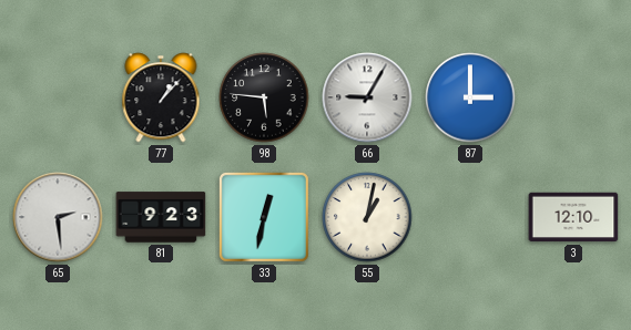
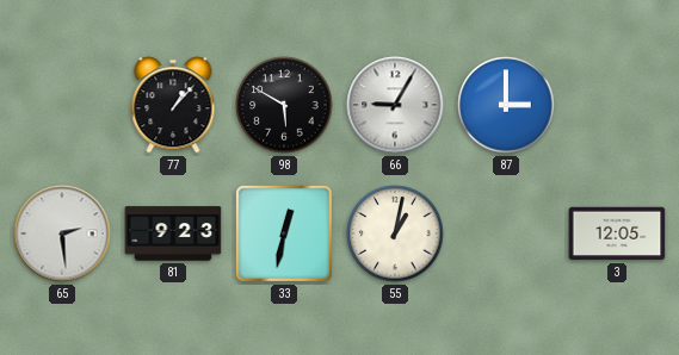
98: 5:46 -> 5:50 (284, 105)
3: 12:10 -> 12:05 (617, 233)
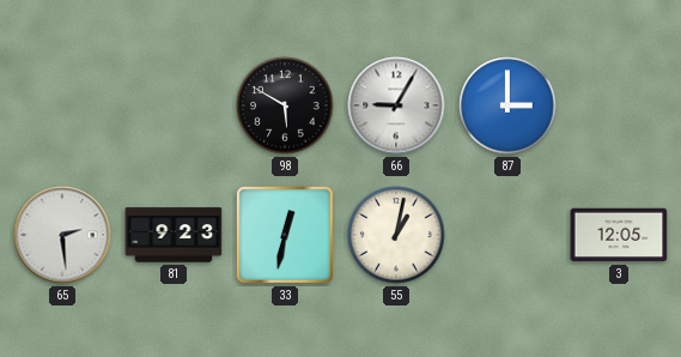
77: 1:07 -> none (173, 105)
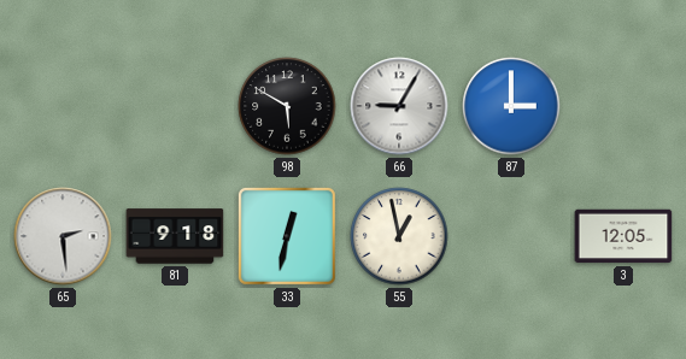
81: 9:23 -> 9:18 (175, 236)
55: 1:02 -> 12:58 (399, 236)
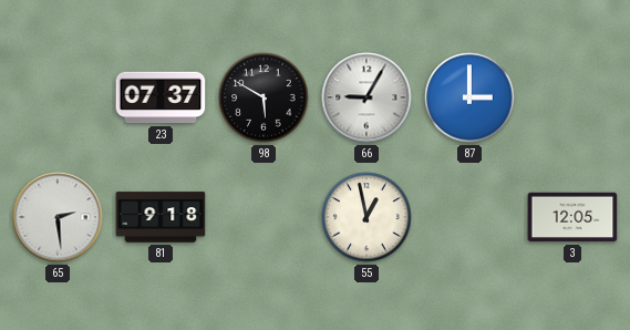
23: none -> 07:37 (161, 97)
33: 12:32 -> none (287, 236)
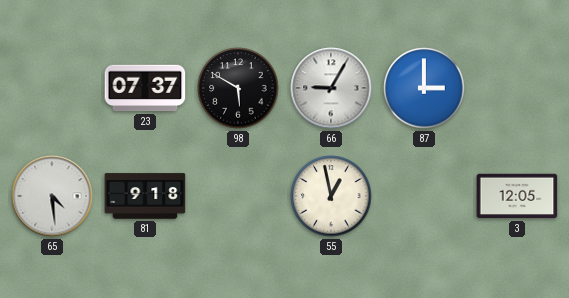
65: 2:29 -> 4:29 (52, 196)
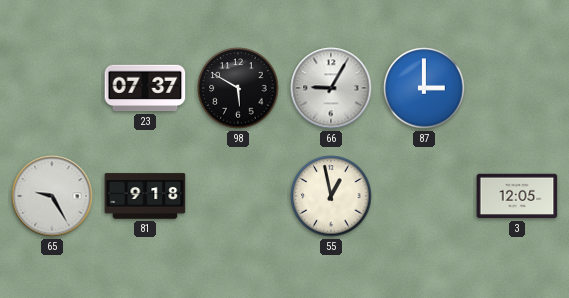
65: 4:29 -> 9:25 (52, 196)
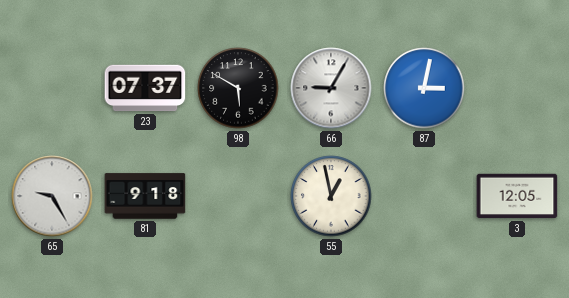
87: 3:00 -> 3:02 (424, 88)
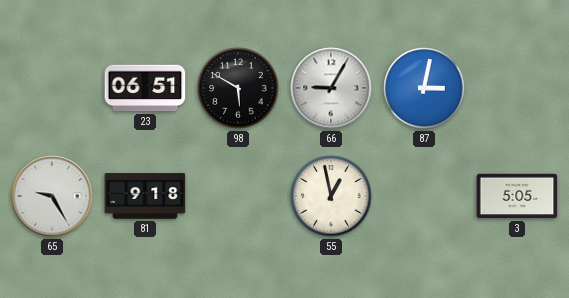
23: 07:37 -> 06:51 (145, 88)
3: 12:05 -> 5:05 (517, 196)
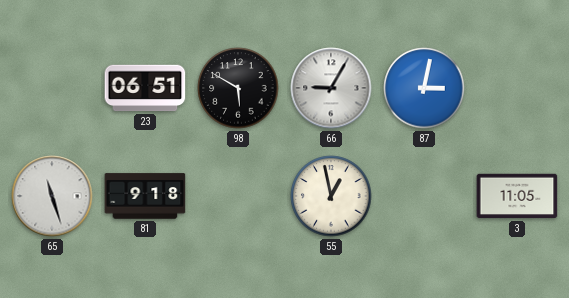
65: 9:25 -> 11:27 (52, 196)
3: 5:05 -> 11:05 (517, 196)
